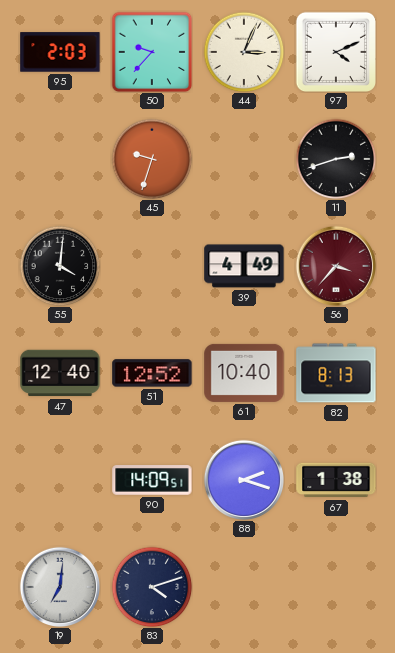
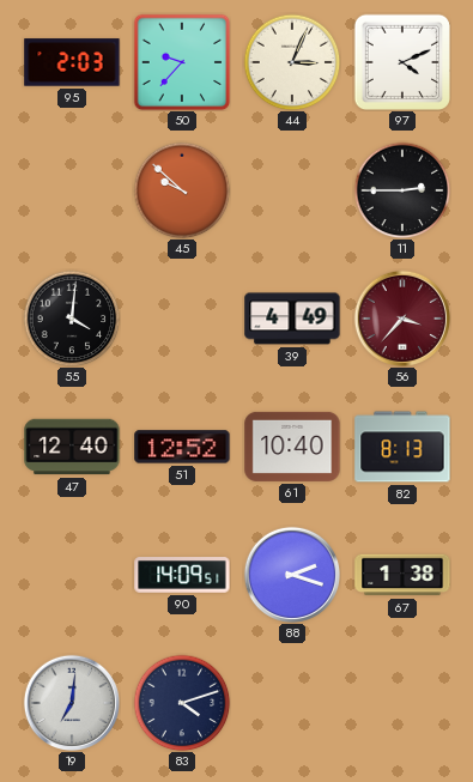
45: 9:33 -> 9:52 (182, 190)
11: 2:42 -> 2:45 (402, 190)
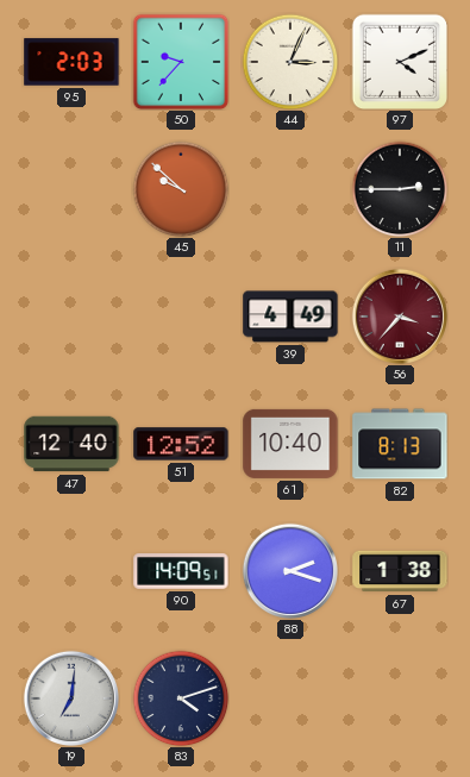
55: 4:01 -> none (72, 319)
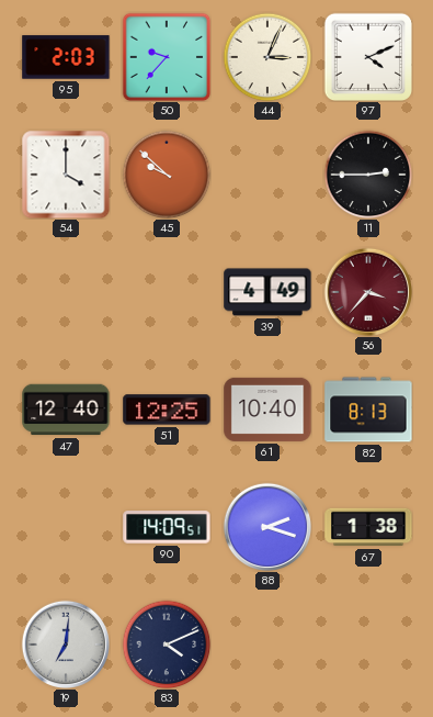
54: none -> 4:00 (66, 175)
51: 12:52 -> 12:25 (167, 410)
83: 4:12 -> 4:11 (167, 645)
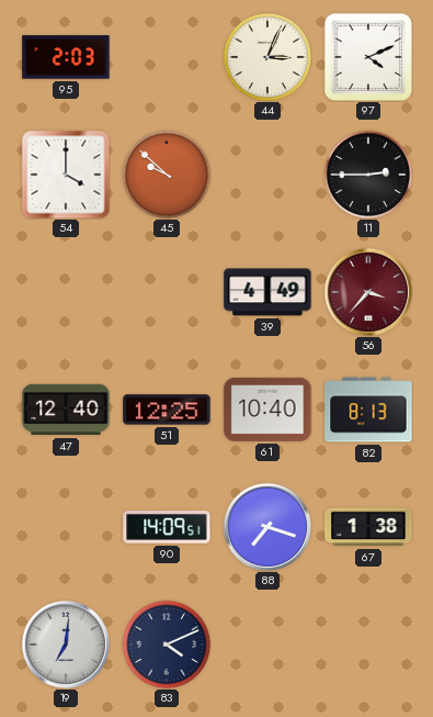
50: 9:37 -> none (167, 57)
88: 2:18 -> 7:18 (266, 526)
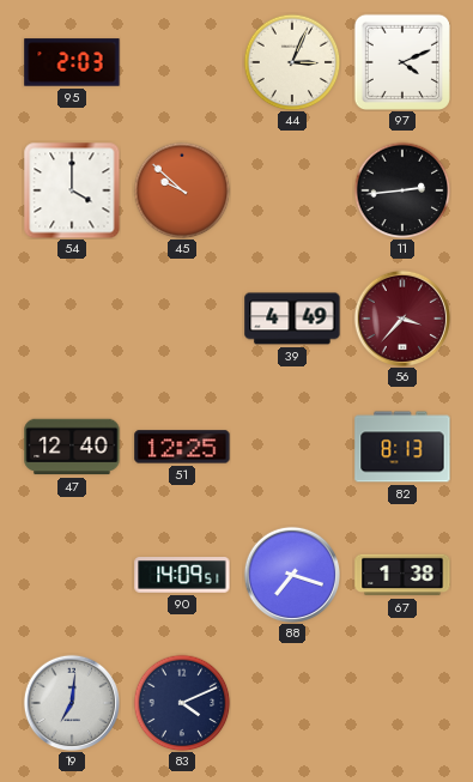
11: 2:45 -> 2:44 (402, 190)
61: 10:40 -> none (267, 410)
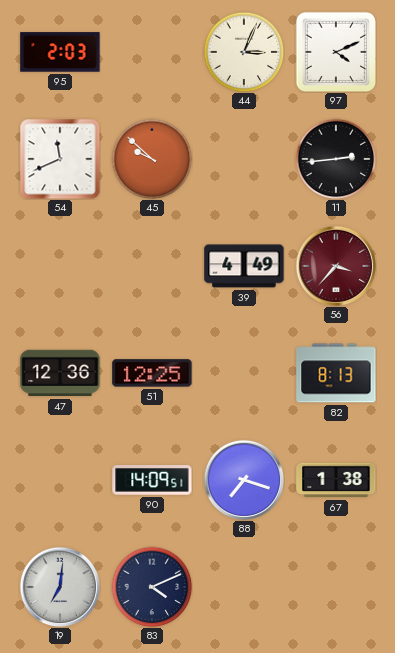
54: 4:00 -> 11:41 (60, 159)
47: 12:40 -> 12:36 (60, 373)
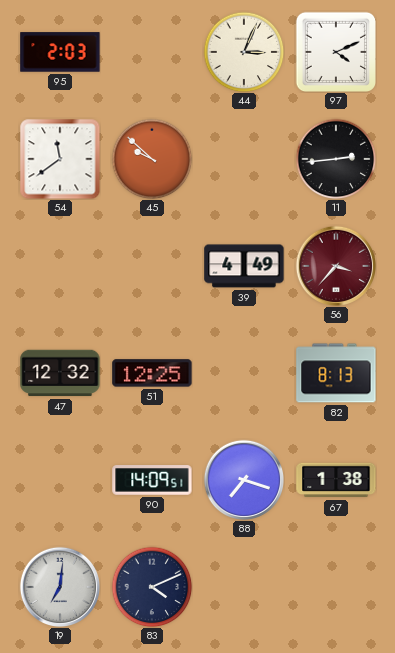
54: 11:41 -> 11:39 (60, 159)
47: 12:36 -> 12:32 (60, 373)
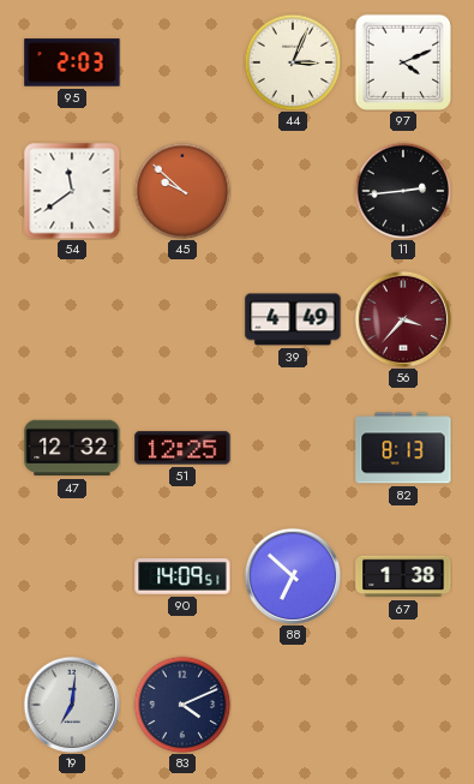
88: 7:18 -> 6:52 (292, 575)
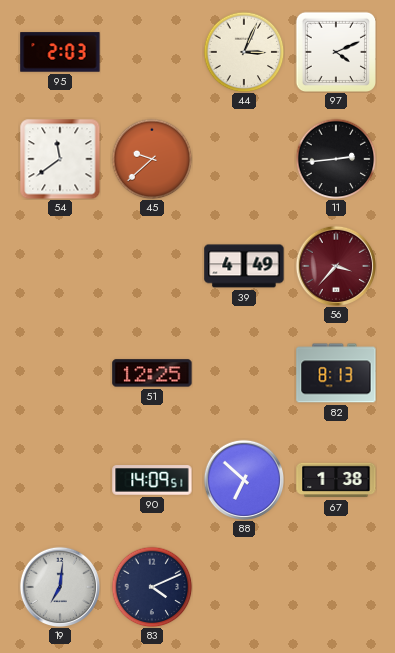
45: 9:52 -> 9:38 (152, 159)
47: 12:32 -> none (72, 448)
